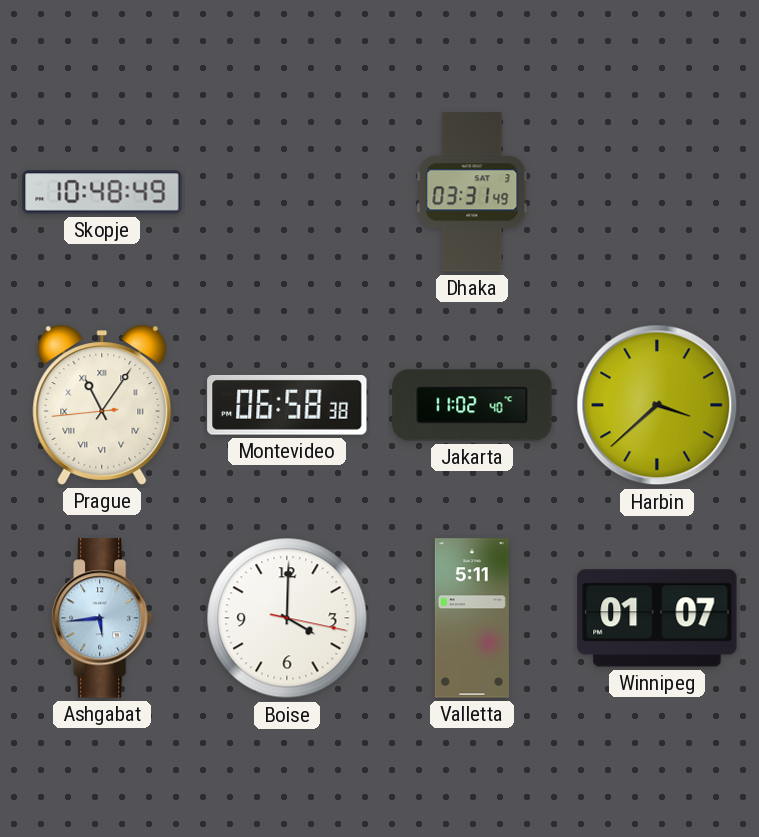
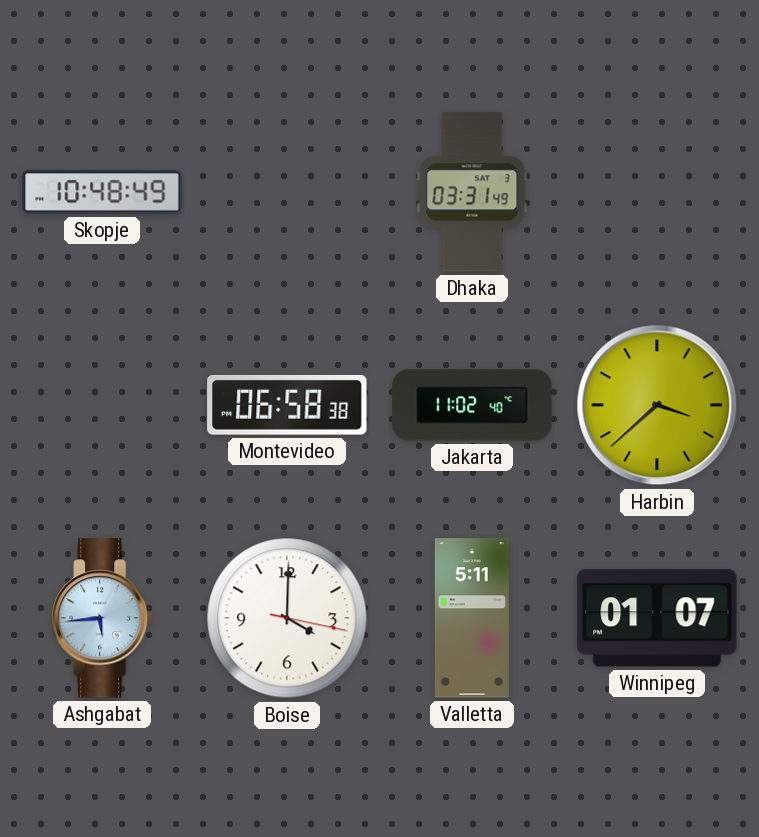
Prague: 11:05 -> none (102, 405)
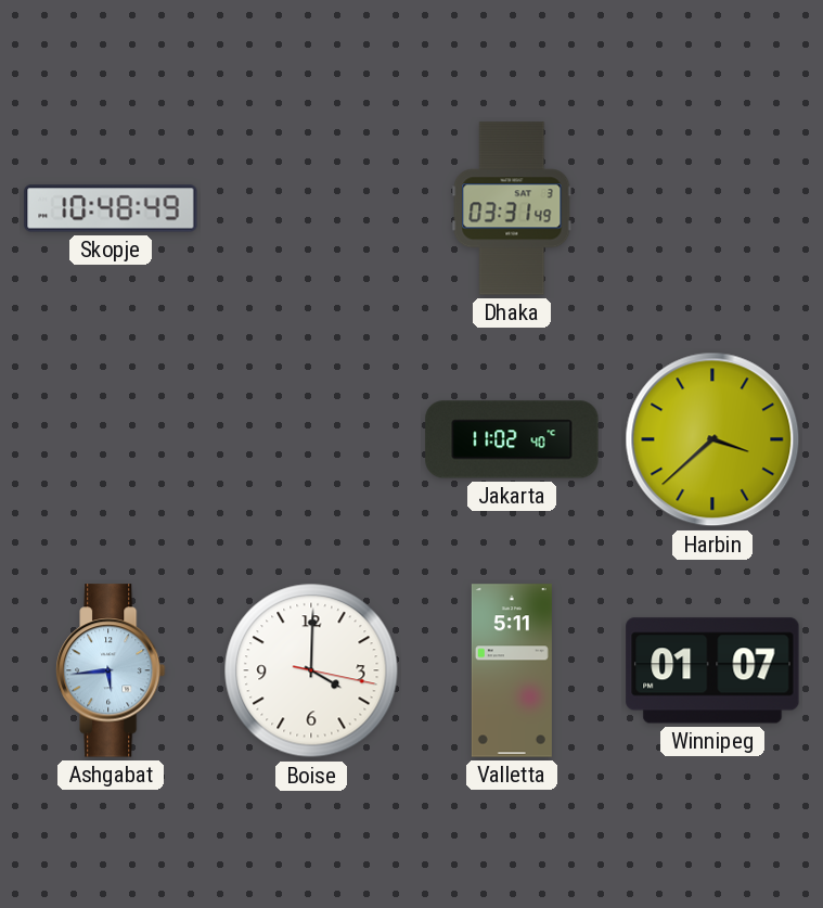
Montevideo: 06:58 -> none (287, 405)
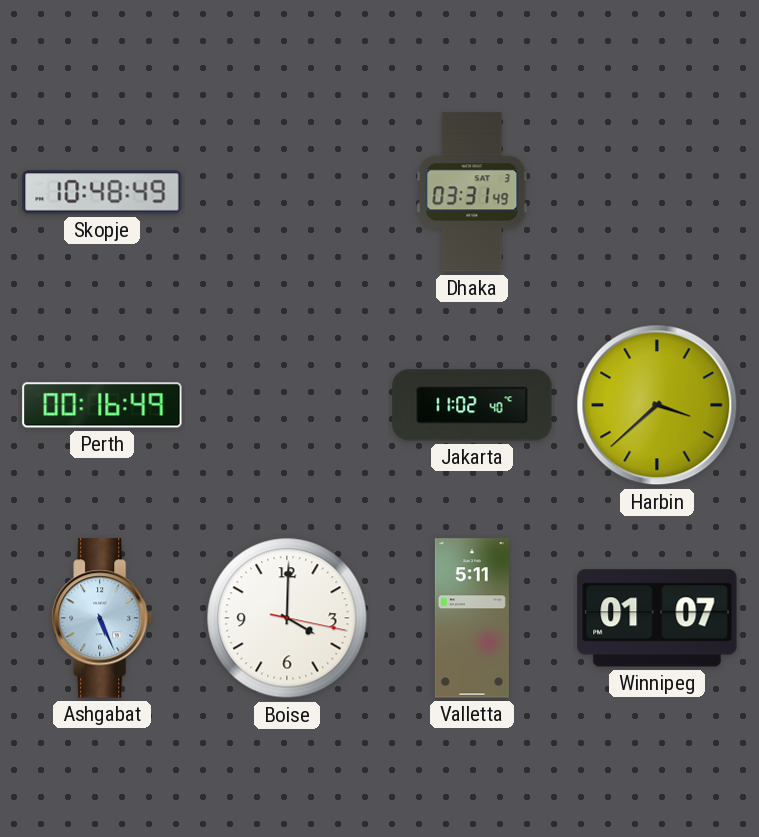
Perth: none -> 00:16 (102, 405)
Ashgabat: 5:44 -> 5:26 (102, 618)
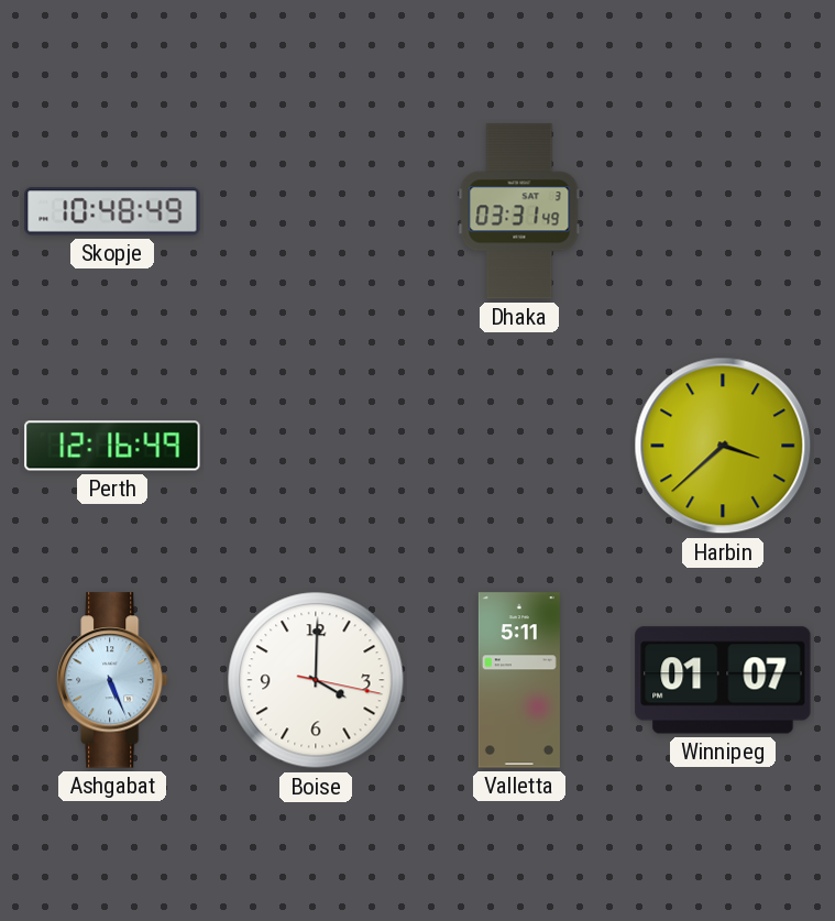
Perth: 00:16 -> 12:16 (112, 446)
Jakarta: 11:02 -> none (472, 405)
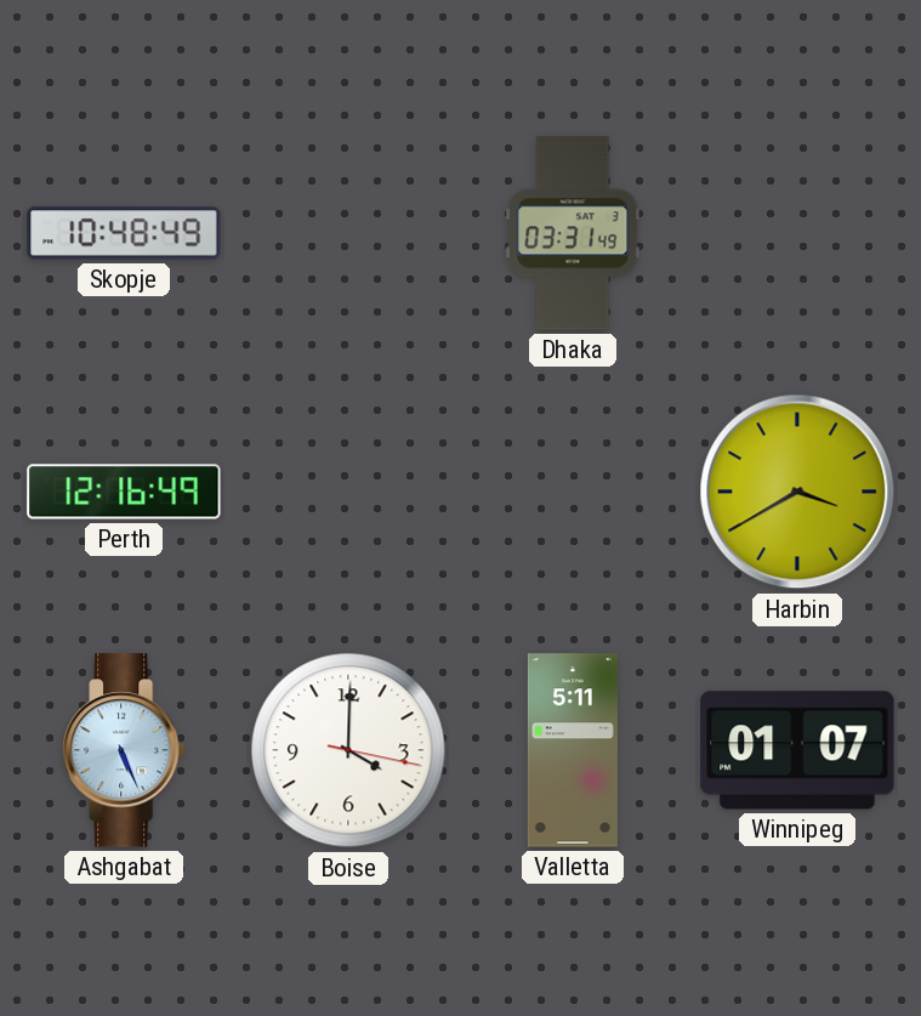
Harbin: 3:38 -> 3:40 (797, 492)
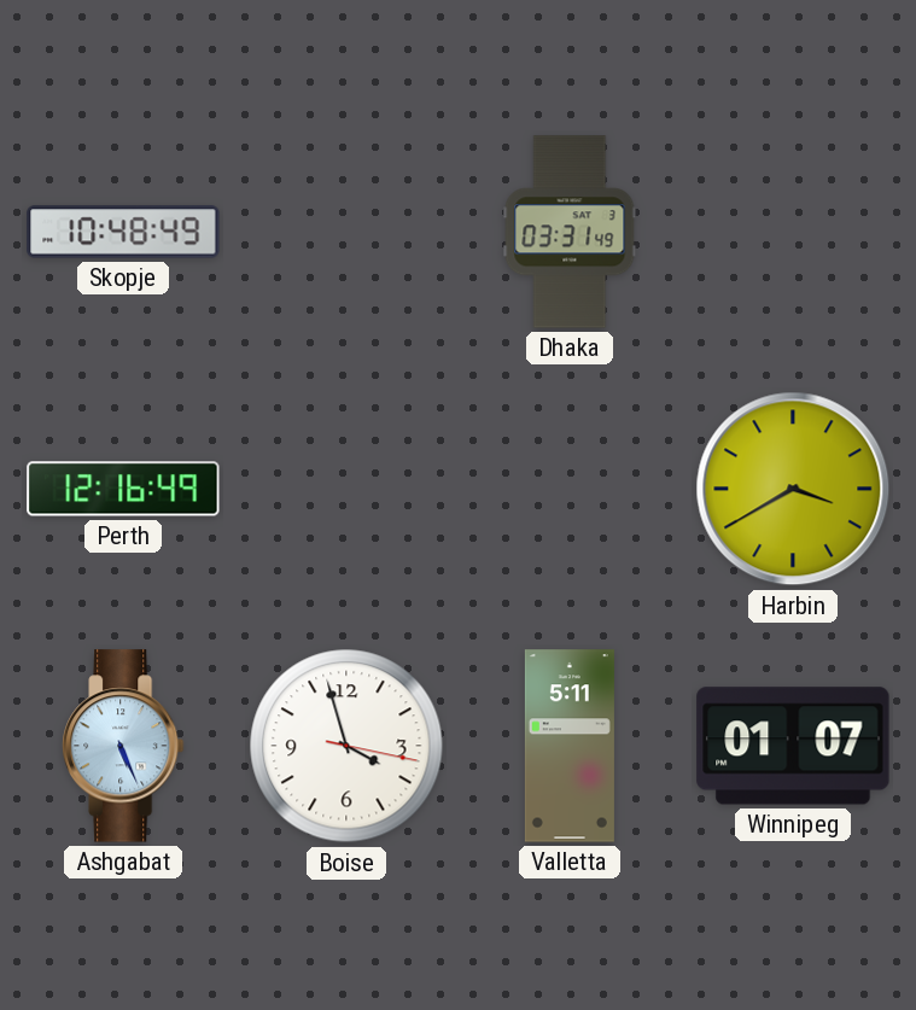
Boise: 4:00 -> 3:57 (346, 746)
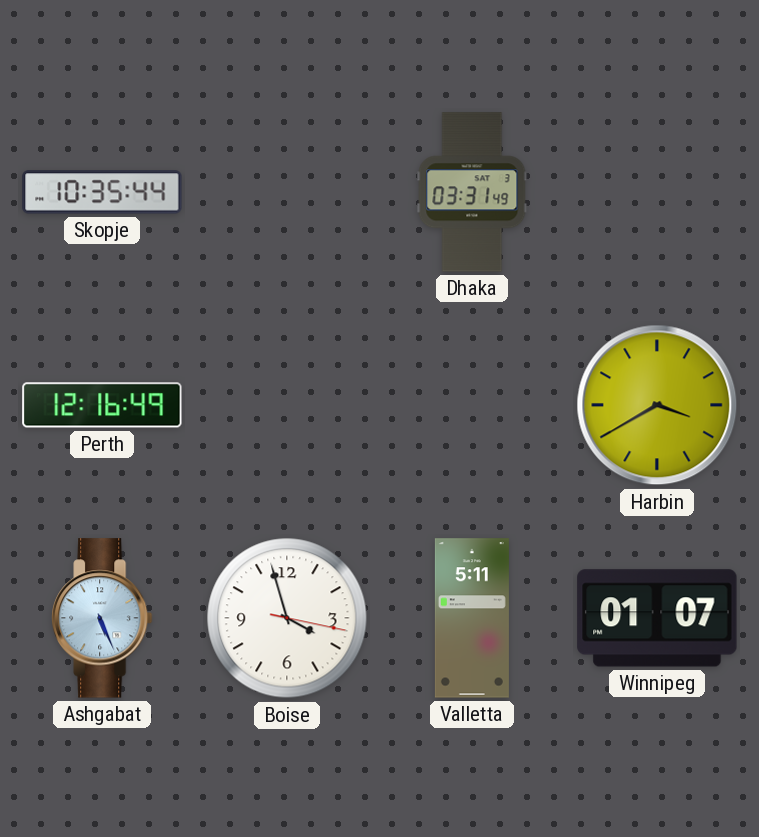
Skopje: 10:48 -> 10:35 (102, 192)
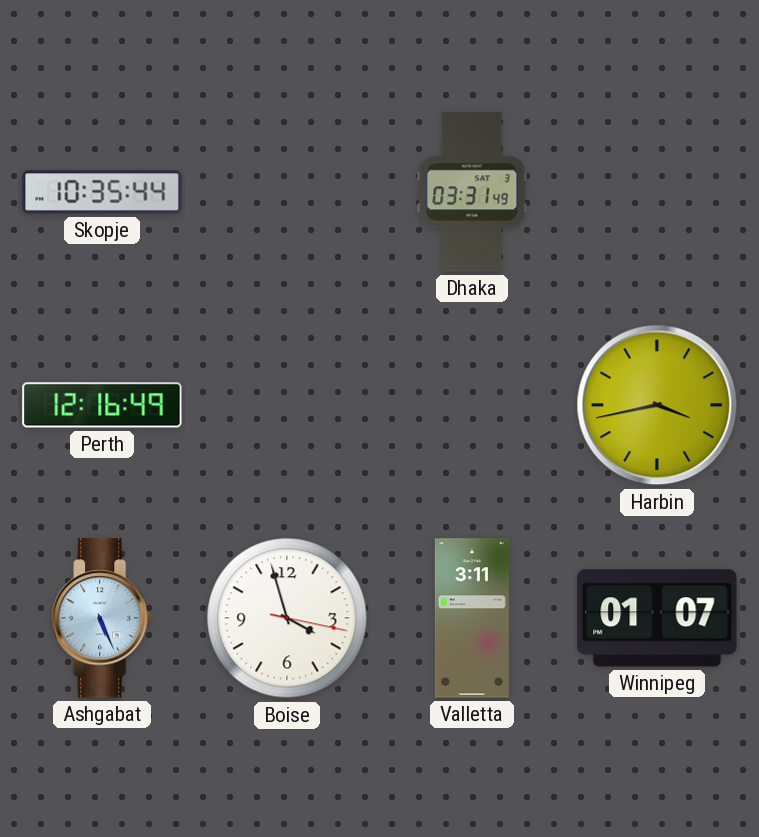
Harbin: 3:40 -> 3:43 (657, 405)
Valletta: 5:11 -> 3:11 (472, 618)
